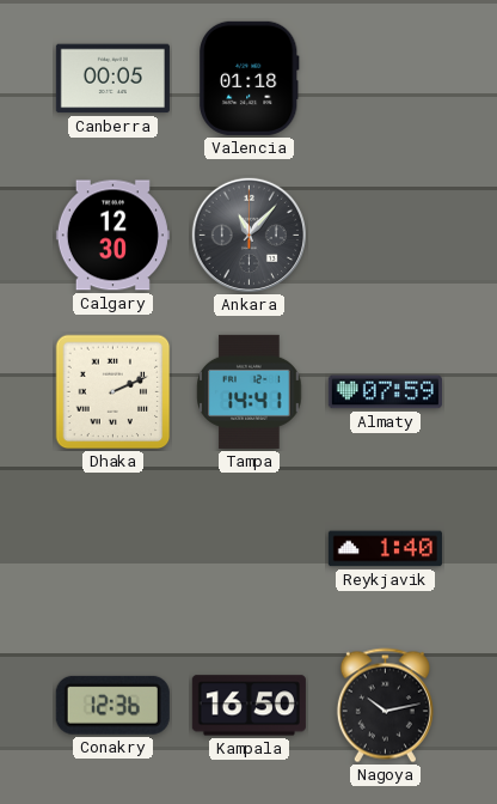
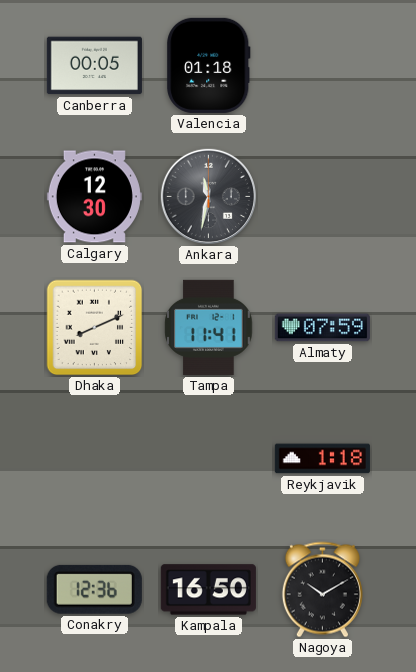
Ankara: 11:07 -> 11:32 (208, 196)
Dhaka: 2:11 -> 8:11 (95, 328)
Tampa: 14:41 -> 11:41 (209, 327)
Reykjavik: 1:40 -> 1:18 (322, 459)
Nagoya: 10:13 -> 10:10 (322, 590)
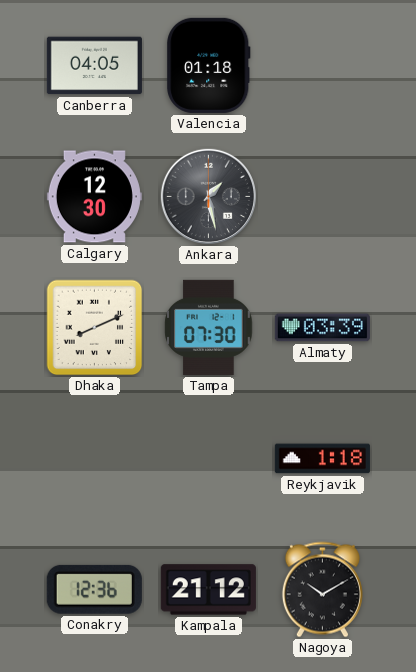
Canberra: 00:05 -> 04:05 (94, 66)
Ankara: 11:32 -> 1:28 (208, 196)
Tampa: 11:41 -> 07:30 (209, 327)
Almaty: 07:59 -> 03:39 (322, 328)
Kampala: 16:50 -> 21:12 (208, 590)
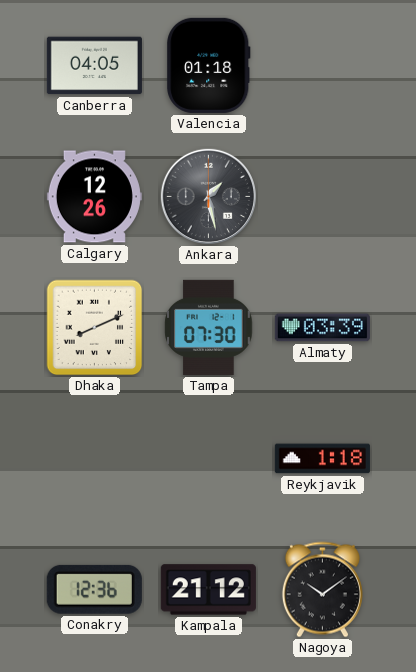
Calgary: 12:30 -> 12:26 (94, 197)
Nagoya: 10:10 -> 10:09 (322, 590)
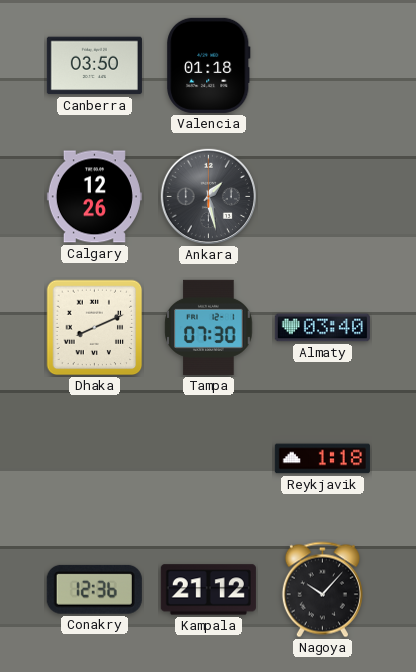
Canberra: 04:05 -> 03:50 (94, 66)
Almaty: 03:39 -> 03:40 (322, 328)
Nagoya: 10:09 -> 10:07 (322, 590)
